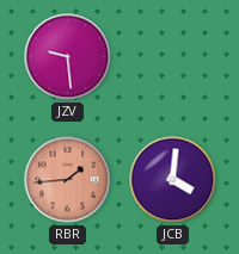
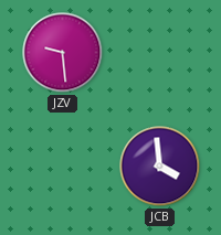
RBR: 1:44 -> none (68, 180)
JCB: 4:01 -> 3:59 (160, 167)
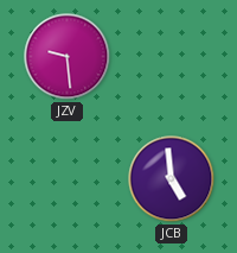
JCB: 3:59 -> 4:59 (172, 179)
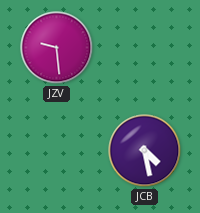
JCB: 4:59 -> 4:28 (145, 151)
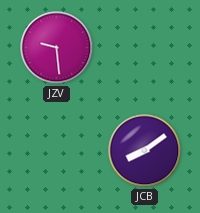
JCB: 4:28 -> 8:09 (145, 151)
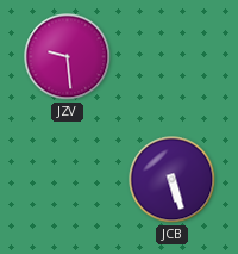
JCB: 8:09 -> 5:27 (173, 180)
